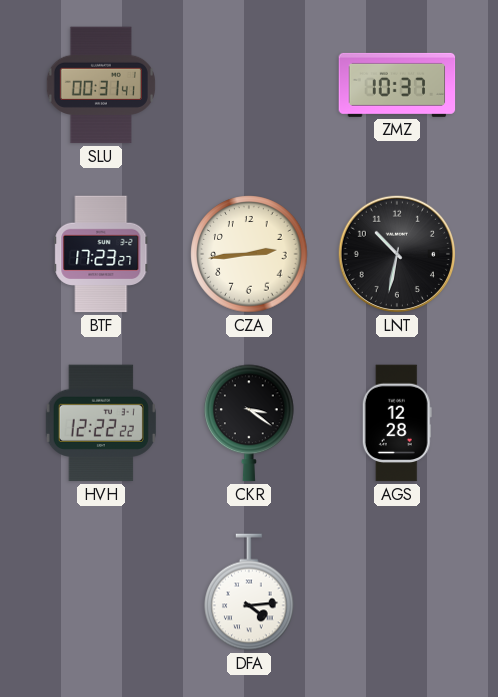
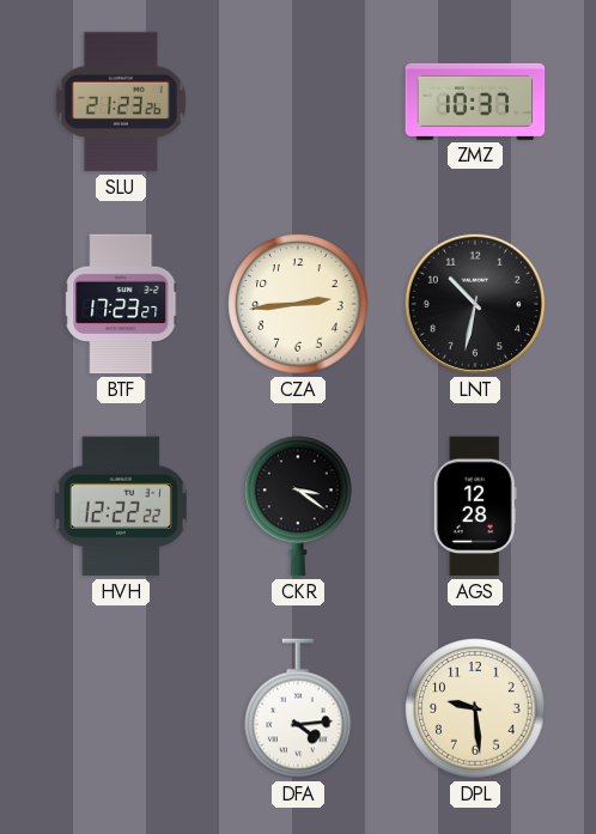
SLU: 00:31 -> 21:23 (121, 102)
DPL: none -> 9:29 (475, 708)
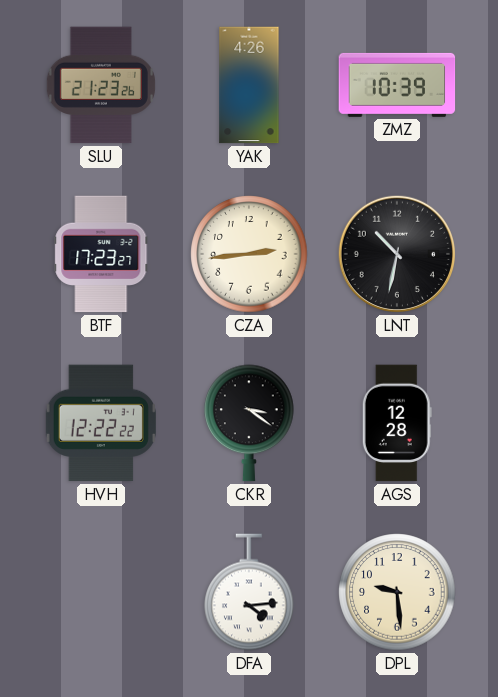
YAK: none -> 4:26 (249, 85)
ZMZ: 10:37 -> 10:39 (397, 85)
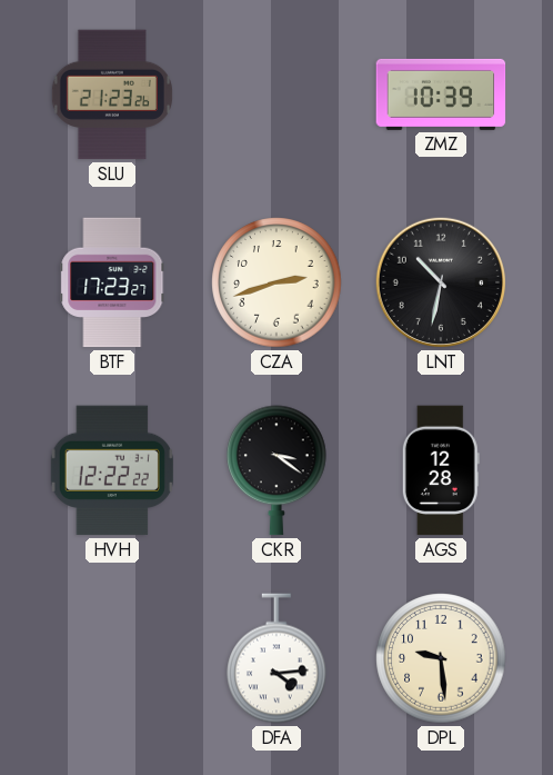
YAK: 4:26 -> none (249, 85)
CZA: 2:44 -> 2:42 (276, 282)
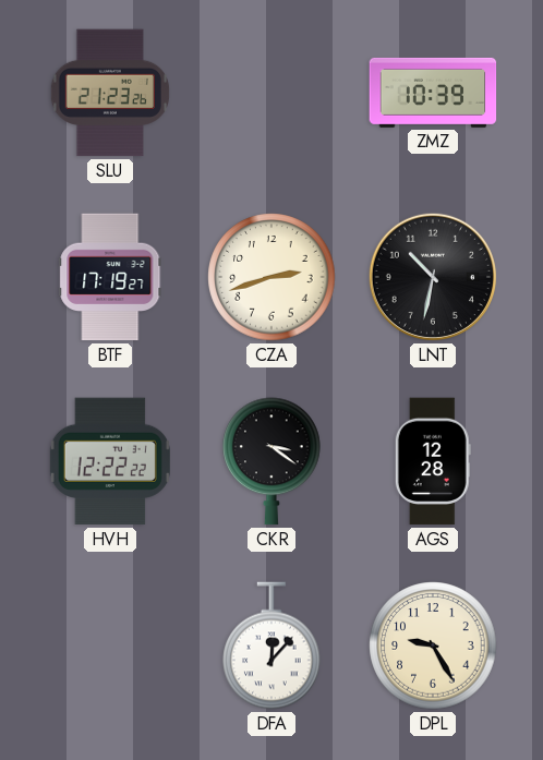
BTF: 17:23 -> 17:19 (110, 277)
DFA: 4:14 -> 12:07 (271, 646)
DPL: 9:29 -> 9:25 (433, 646)
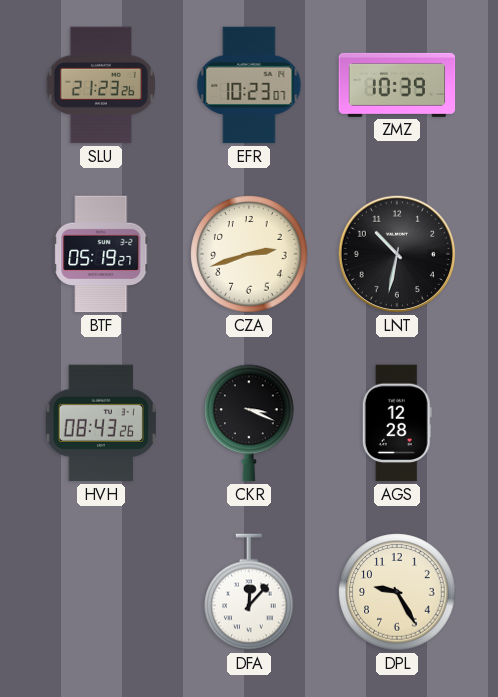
EFR: none -> 10:23 (249, 85)
BTF: 17:19 -> 05:19 (101, 254)
HVH: 12:22 -> 08:43 (101, 423)
CKR: 3:21 -> 3:19 (249, 423)
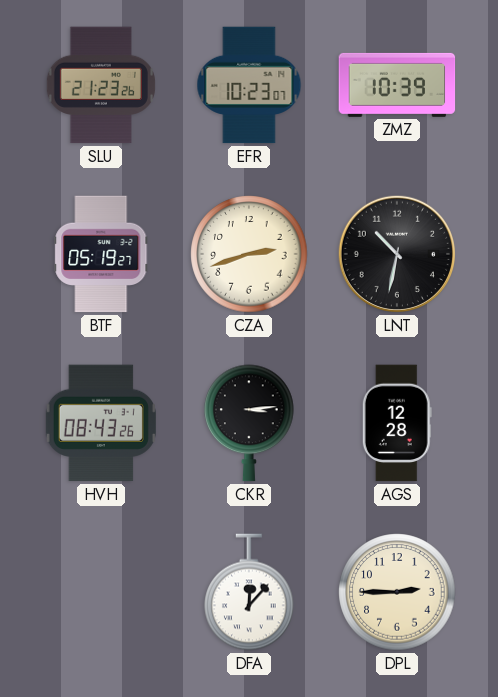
CKR: 3:19 -> 3:14 (249, 423)
DPL: 9:25 -> 2:45 (397, 592)
